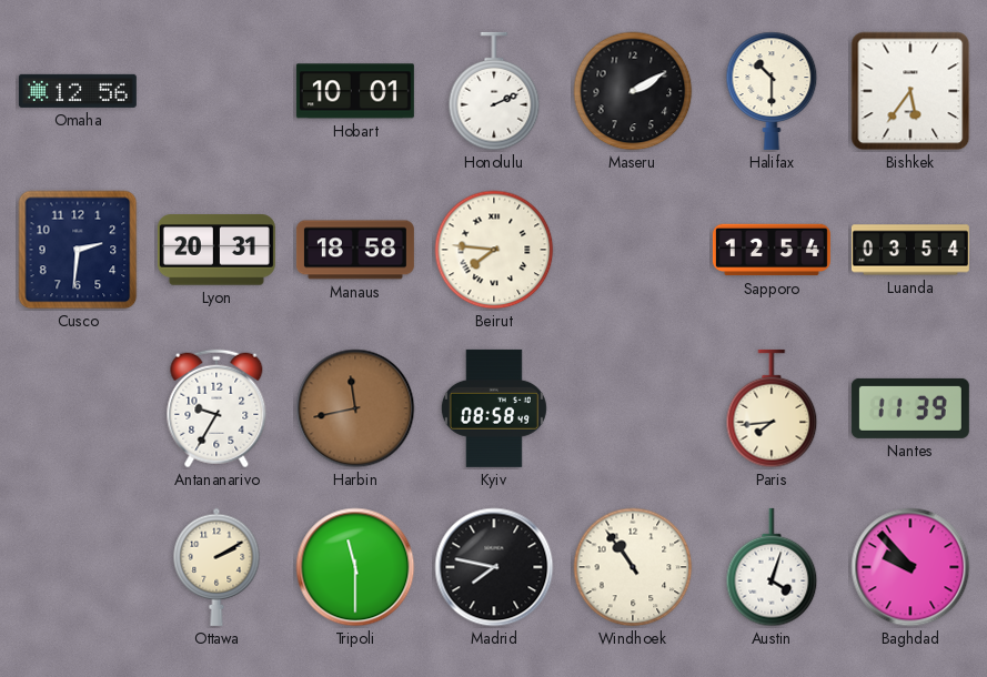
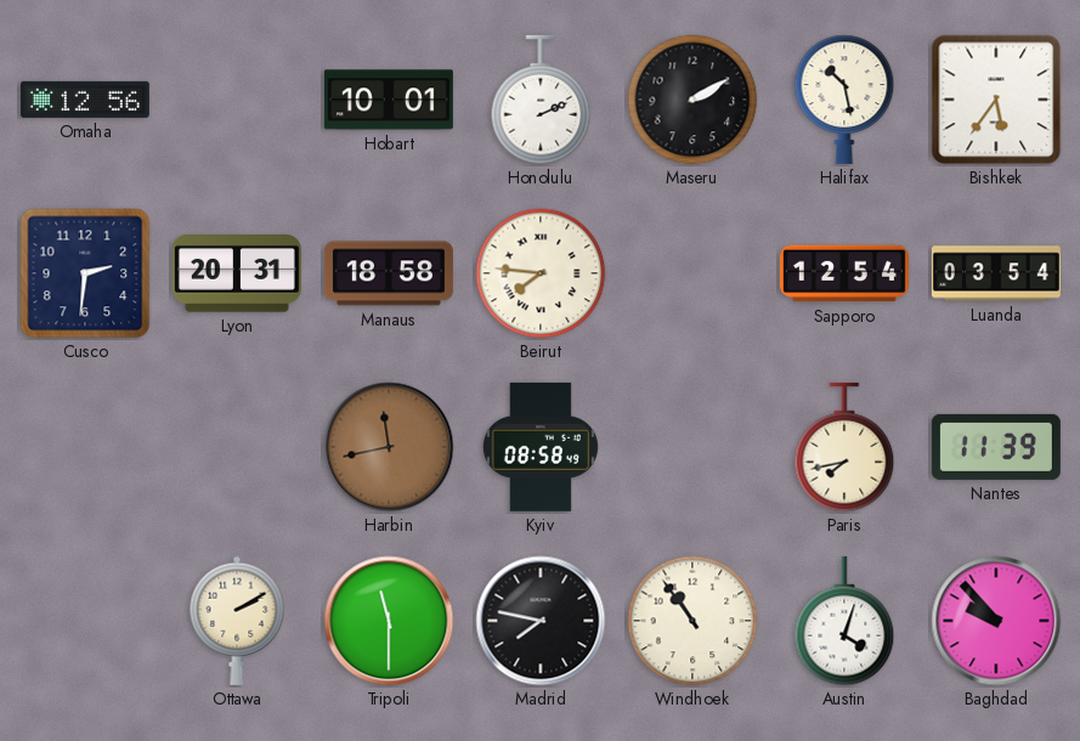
Halifax: 10:30 -> 10:28 (844, 100)
Antananarivo: 9:35 -> none (216, 408)
Paris: 7:44 -> 7:43 (844, 447)
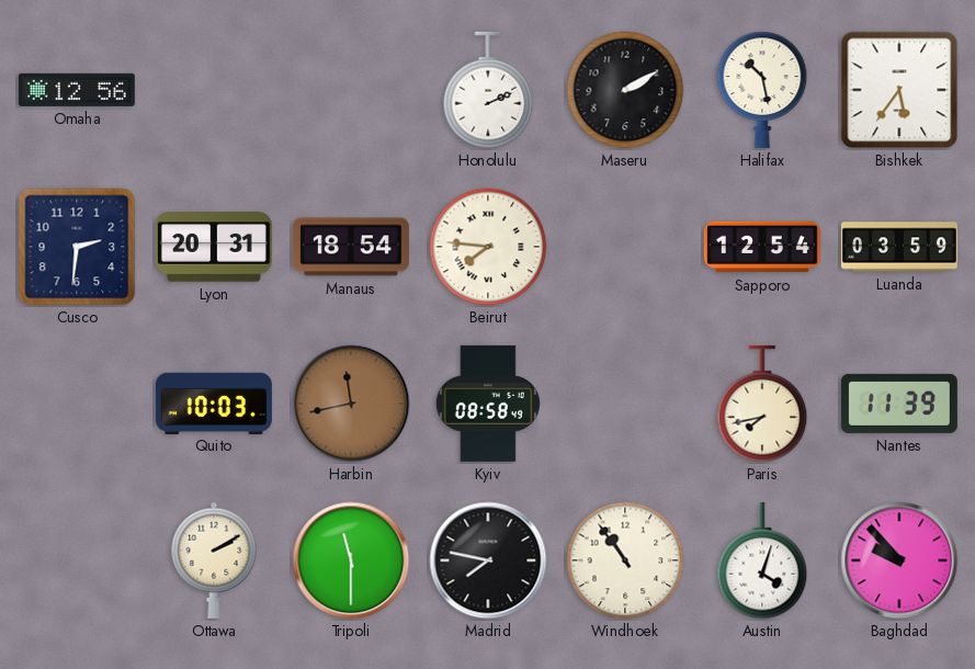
Hobart: 10:01 -> none (389, 100)
Manaus: 18:58 -> 18:54 (351, 247)
Luanda: 03:54 -> 03:59 (899, 247)
Quito: none -> 10:03 (214, 402)
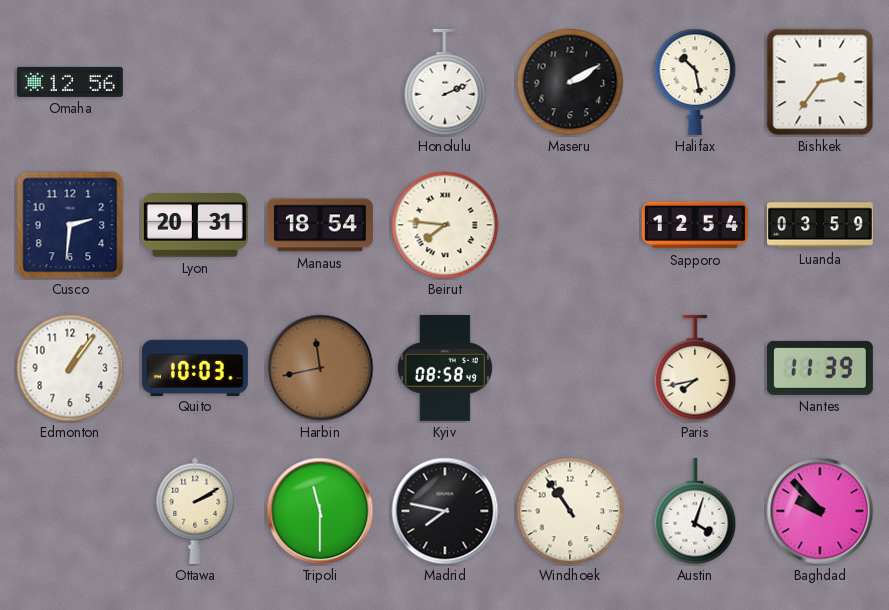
Bishkek: 5:36 -> 2:36 (820, 82)
Edmonton: none -> 1:06 (70, 368)
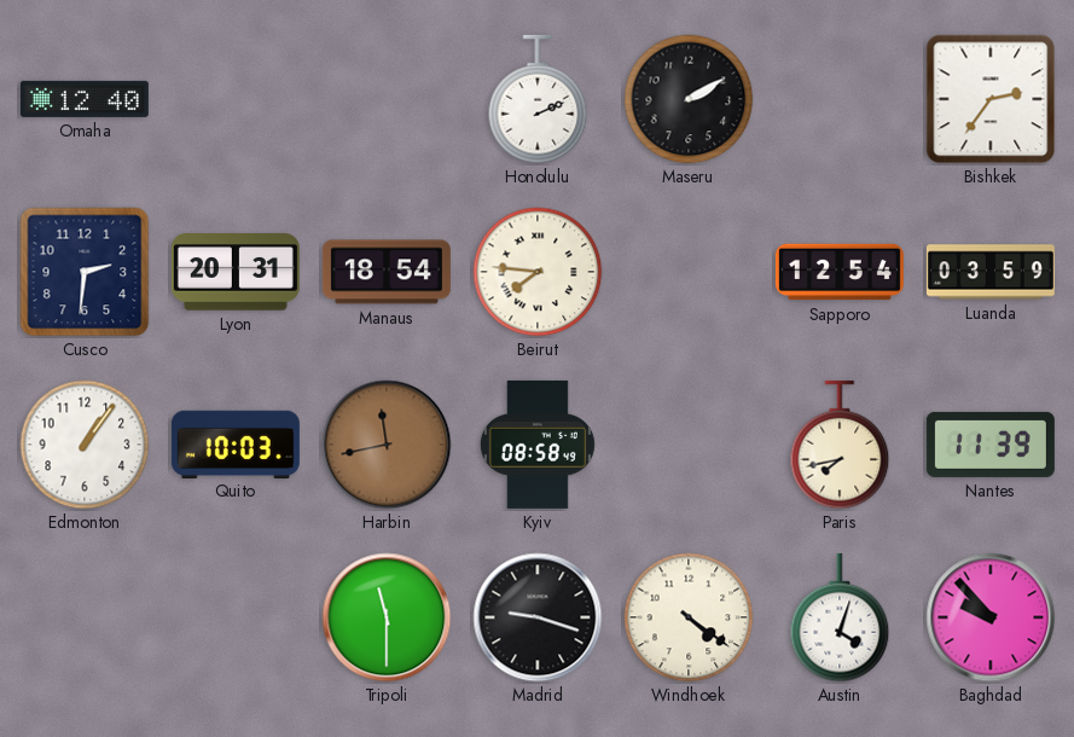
Omaha: 12:56 -> 12:40 (85, 99)
Halifax: 10:28 -> none (695, 82)
Ottawa: 2:10 -> none (195, 511)
Madrid: 7:47 -> 9:18 (538, 617)
Windhoek: 10:54 -> 4:21 (689, 617)
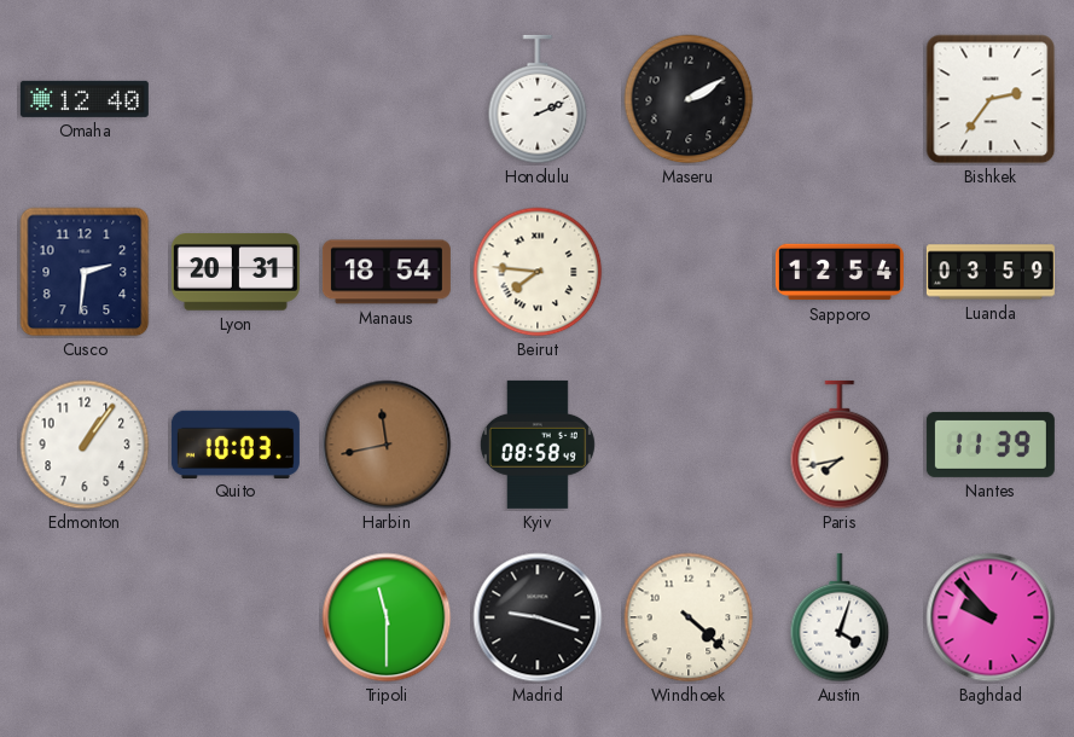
Windhoek: 4:21 -> 4:22 (689, 617)
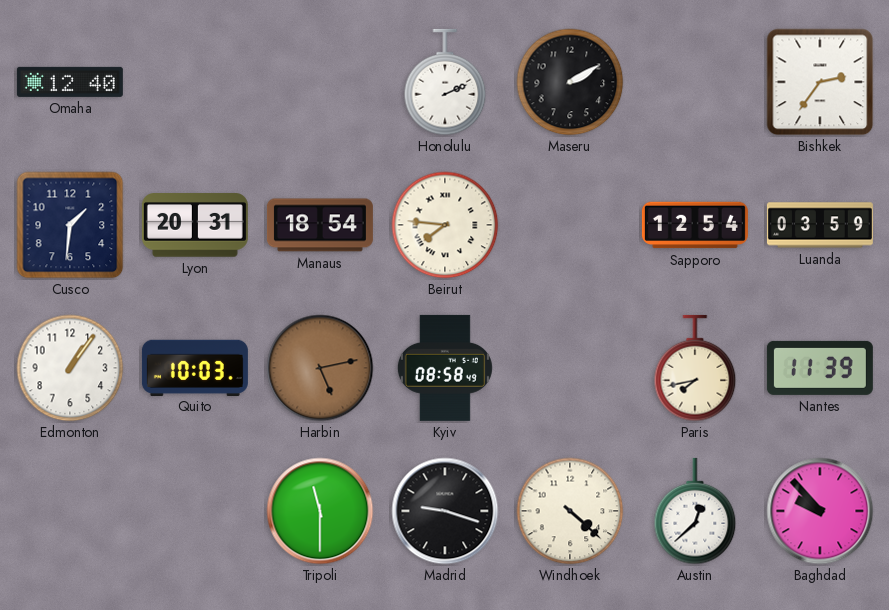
Cusco: 2:31 -> 1:31 (70, 225)
Harbin: 11:43 -> 5:13 (320, 368)
Austin: 4:03 -> 12:38 (695, 511)
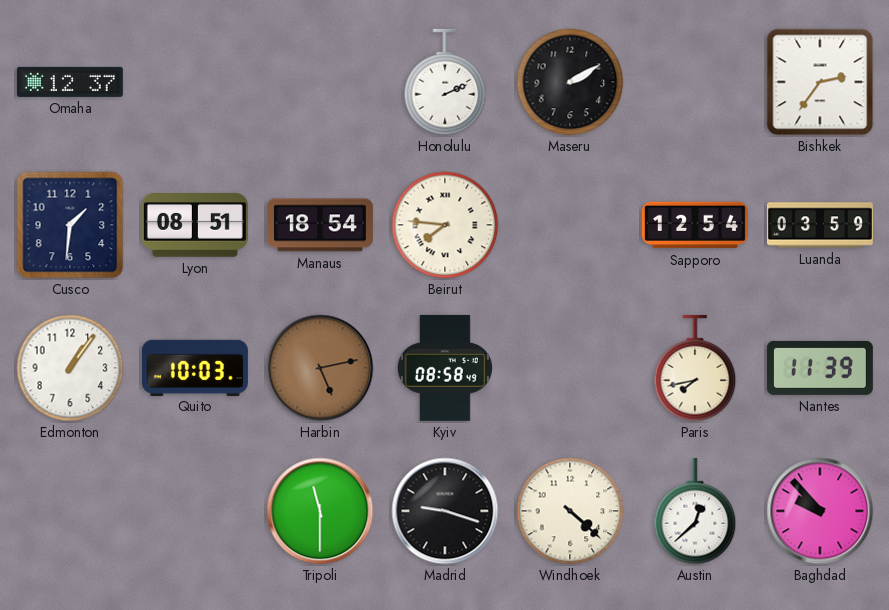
Omaha: 12:40 -> 12:37 (70, 82)
Lyon: 20:31 -> 08:51 (195, 225)
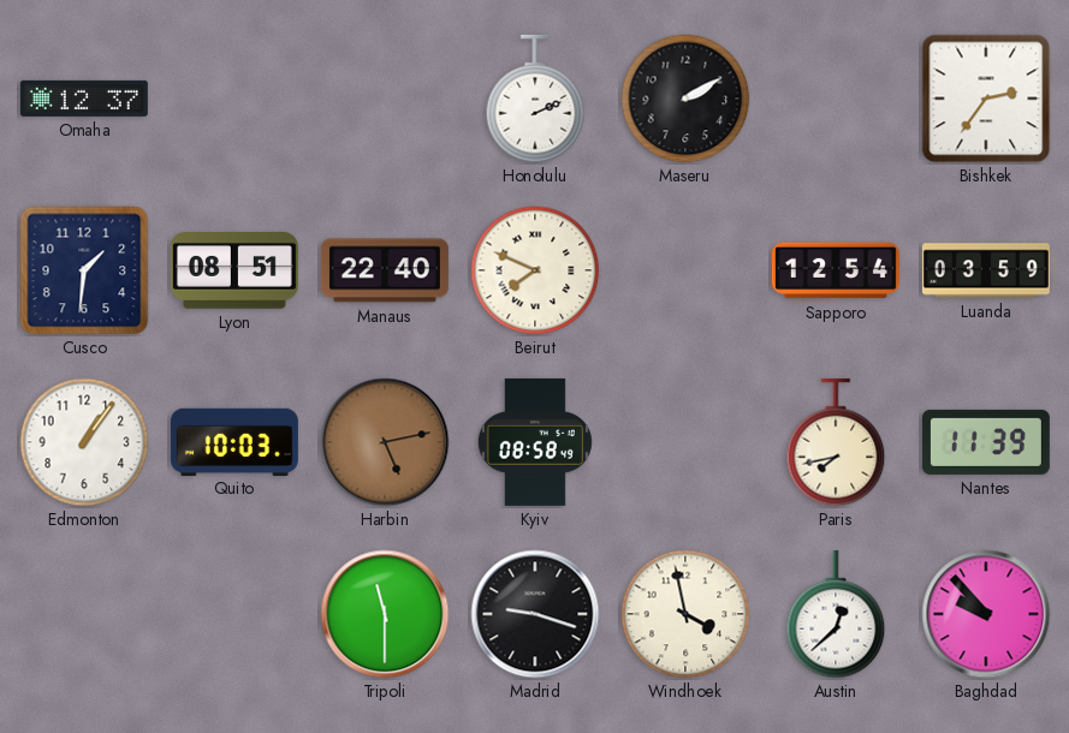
Manaus: 18:54 -> 22:40 (385, 270)
Beirut: 7:46 -> 7:49 (535, 270)
Windhoek: 4:22 -> 3:58 (685, 614)
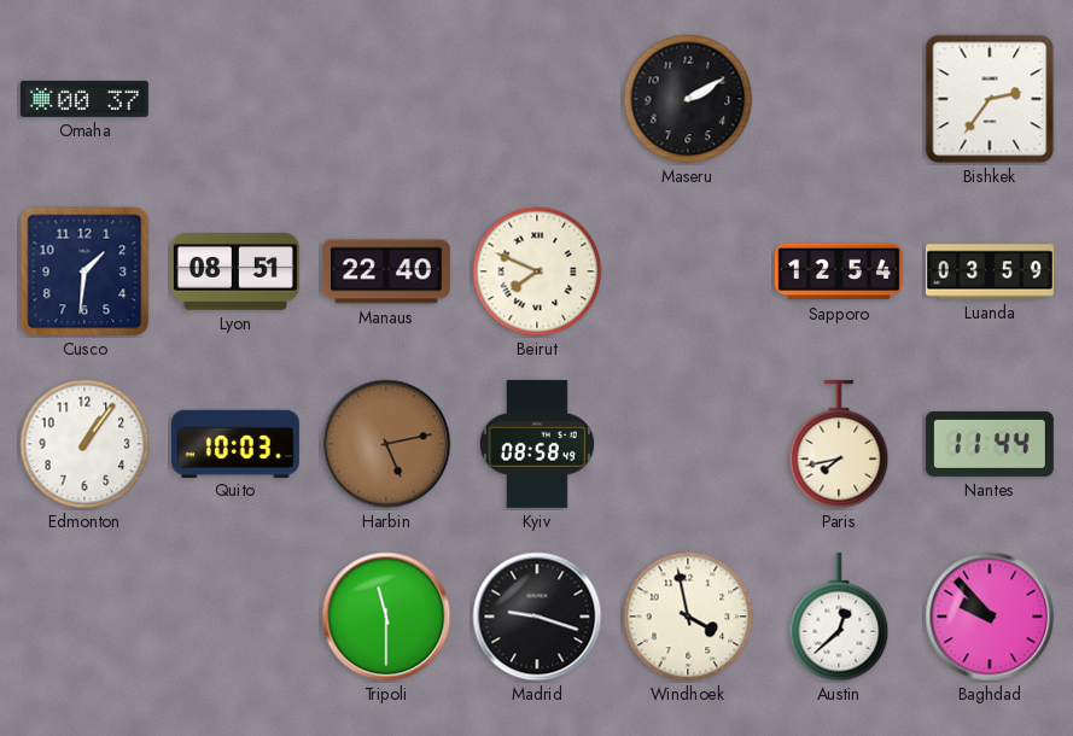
Omaha: 12:37 -> 00:37 (84, 99)
Honolulu: 2:11 -> none (535, 99)
Nantes: 11:39 -> 11:44 (990, 444)
